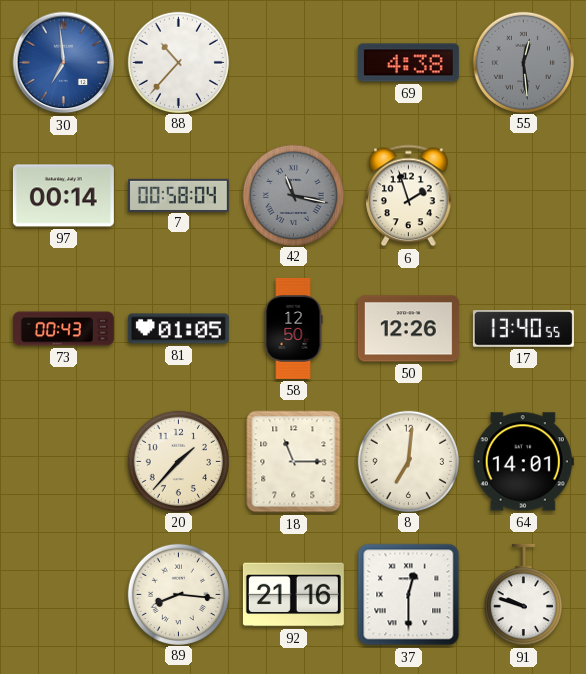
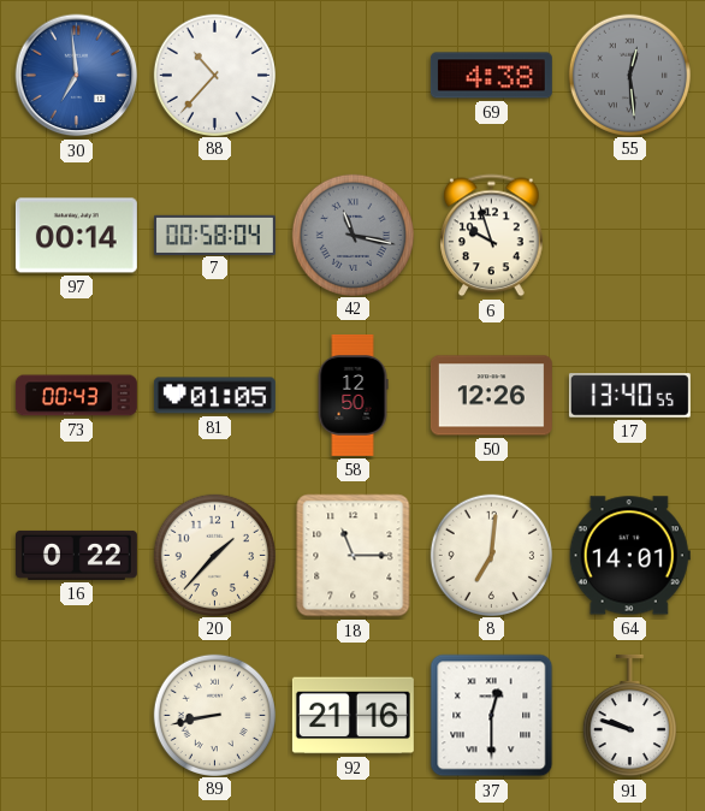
6: 1:57 -> 9:57 (492, 236)
16: none -> 0:22 (76, 555)
89: 8:16 -> 8:43 (214, 715)
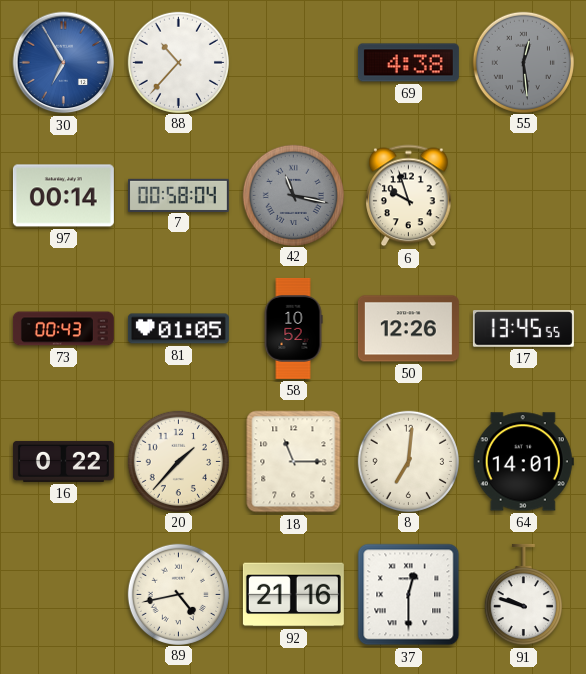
30: 6:59 -> 6:55 (64, 63)
58: 12:50 -> 10:52 (293, 328)
17: 13:40 -> 13:45 (523, 329)
89: 8:43 -> 4:43 (178, 594)
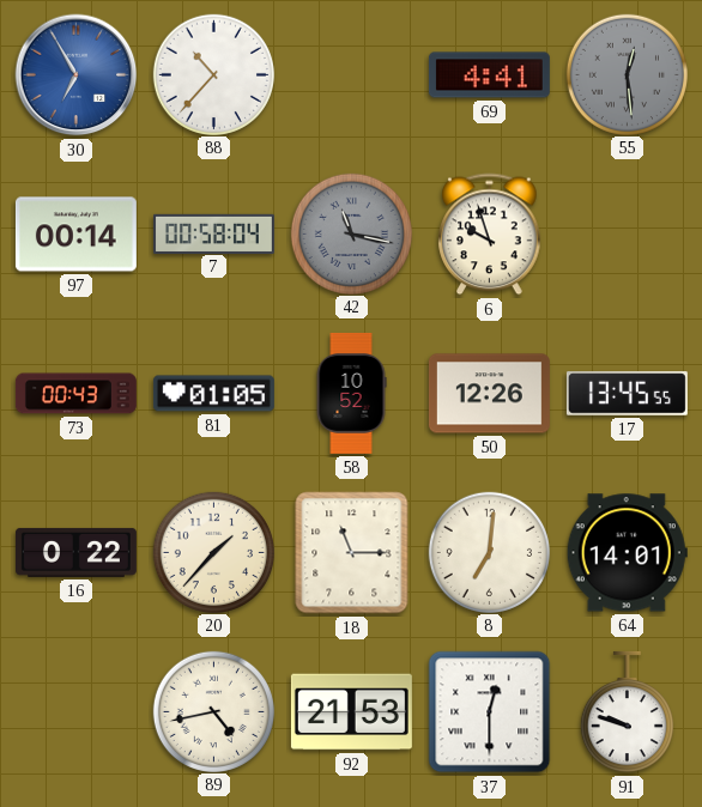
69: 4:38 -> 4:41 (489, 75)
92: 21:16 -> 21:53 (351, 712)
